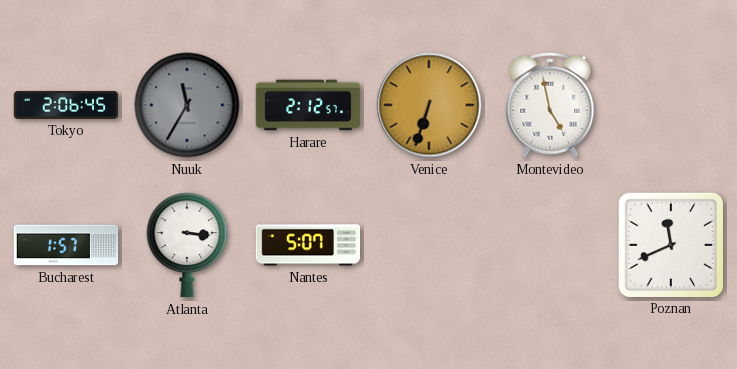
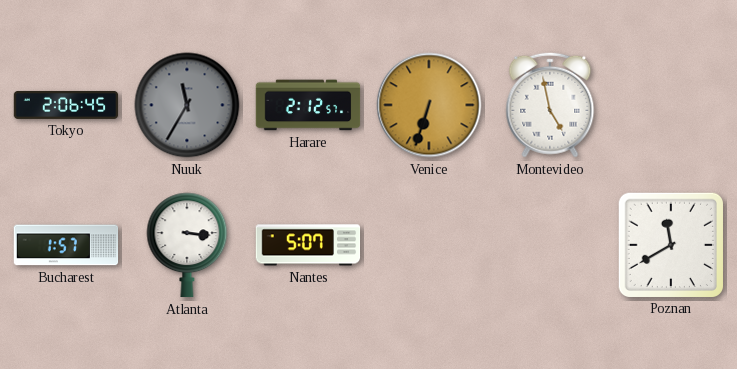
Poznan: 11:41 -> 11:40 (670, 244)
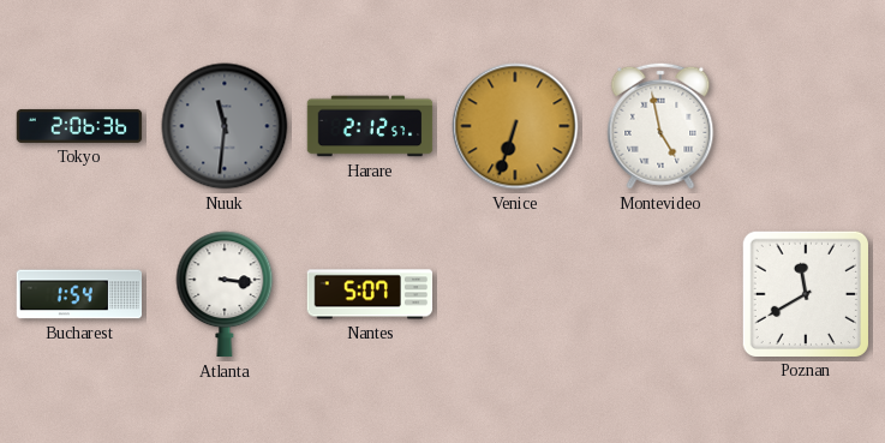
Tokyo: 2:06:45 -> 2:06:36 (79, 126)
Nuuk: 11:35 -> 11:31 (225, 126)
Bucharest: 1:57 -> 1:54 (79, 294)
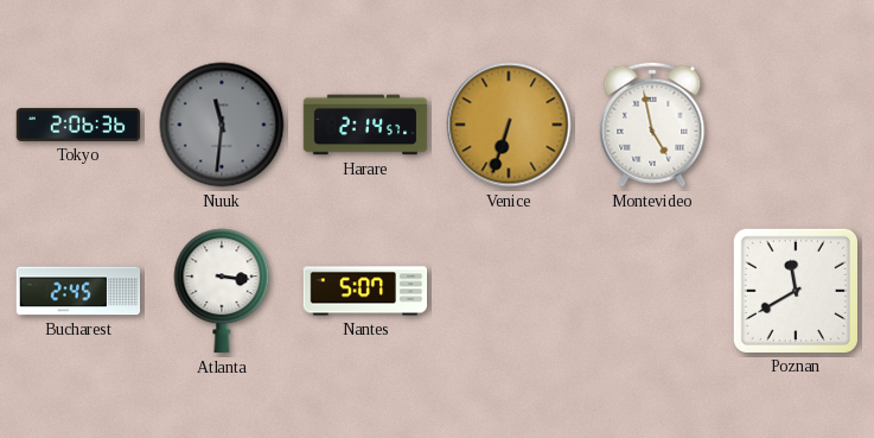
Harare: 2:12 -> 2:14 (365, 125)
Bucharest: 1:54 -> 2:45 (78, 291)
